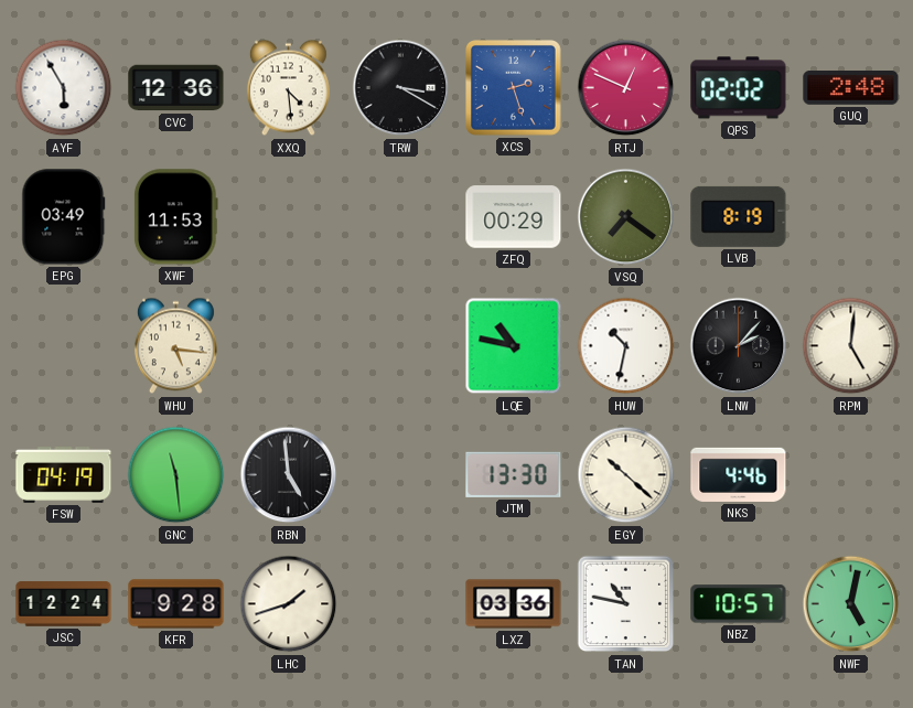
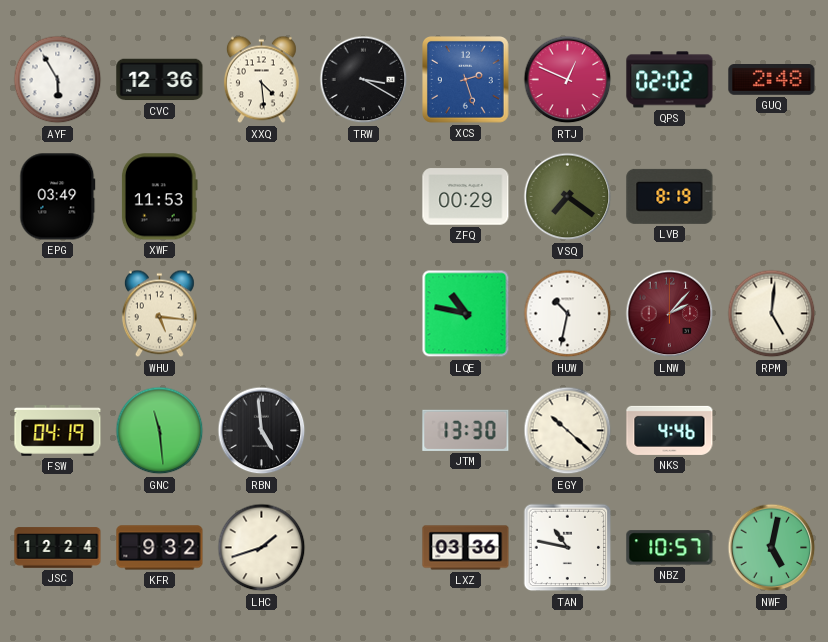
LNW dial: black -> burgundy (670, 314)
KFR: 9:28 -> 9:32 (160, 548)
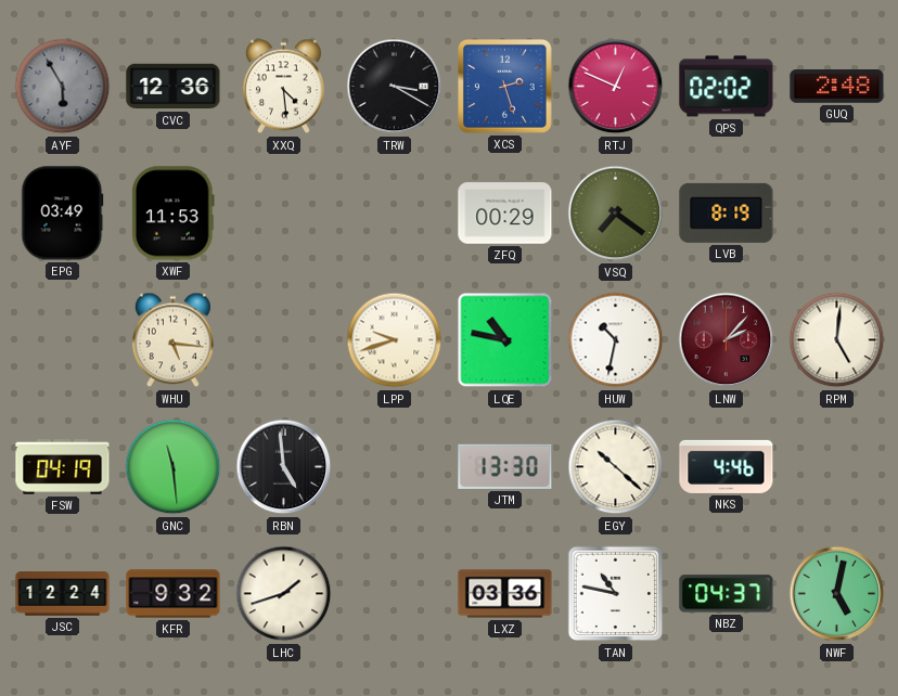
AYF dial: white -> grey (63, 87)
LPP: none -> 9:42 (395, 340)
NBZ: 10:57 -> 04:37 (727, 594)
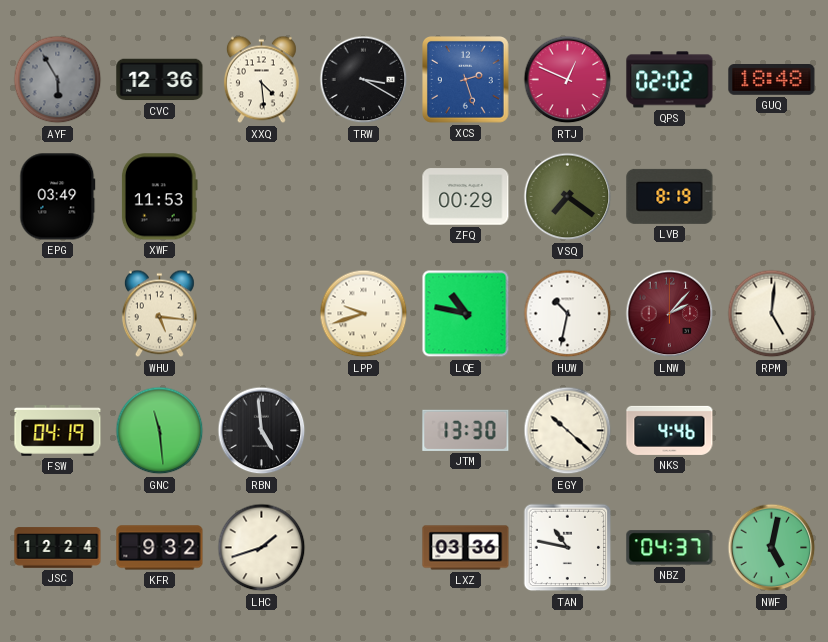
GUQ: 2:48 -> 18:48 (772, 80)
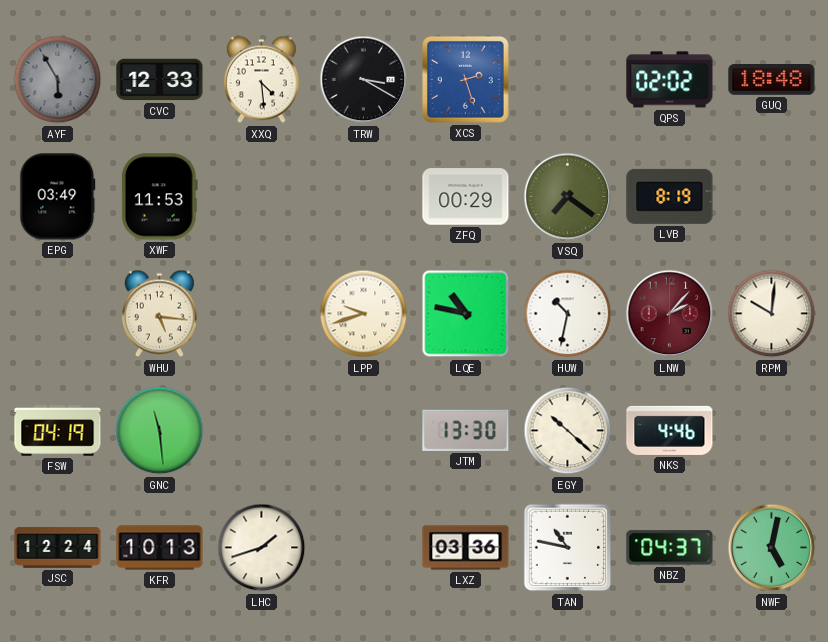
CVC: 12:36 -> 12:33 (160, 80)
RTJ: 12:49 -> none (568, 80)
RPM: 5:01 -> 10:01 (772, 314)
RBN: 4:59 -> none (262, 431)
KFR: 9:32 -> 10:13 (160, 548)
